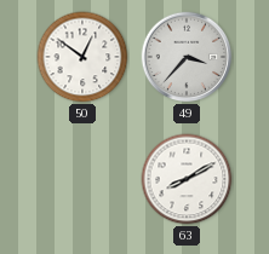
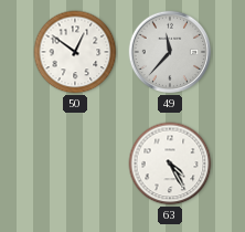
49: 3:37 -> 11:37 (170, 52)
63: 8:10 -> 4:25 (170, 164)
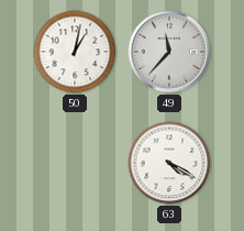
50: 12:51 -> 1:02 (75, 52)
63: 4:25 -> 4:20 (169, 163)
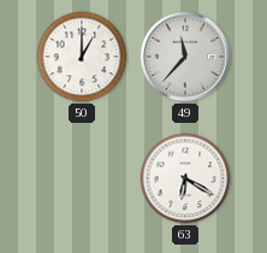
50: 1:02 -> 1:00 (82, 57)
63: 4:20 -> 6:20 (185, 178)
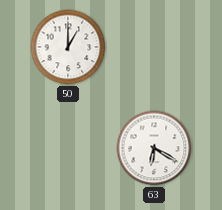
49: 11:37 -> none (185, 57)
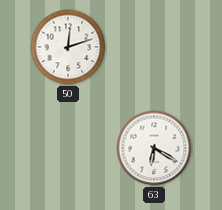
50: 1:00 -> 12:12 (68, 47)
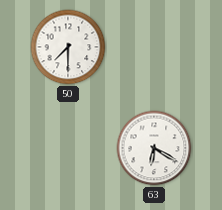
50: 12:12 -> 7:30 (68, 47)
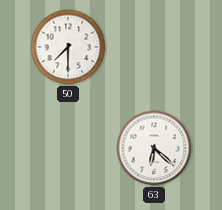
63: 6:20 -> 6:22 (154, 148)
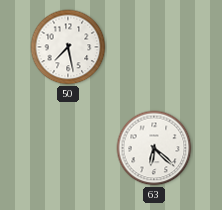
50: 7:30 -> 7:28 (68, 47)
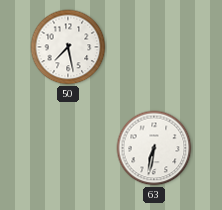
63: 6:22 -> 6:32 (154, 148)
